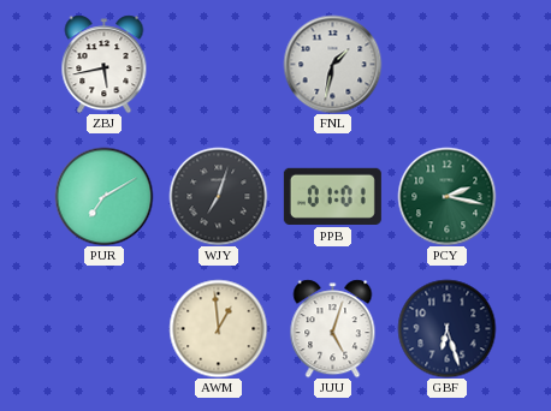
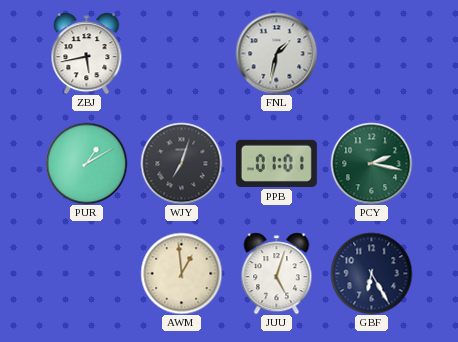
PUR: 7:10 -> 1:10 (86, 163)
GBF: 6:27 -> 6:25 (371, 273)
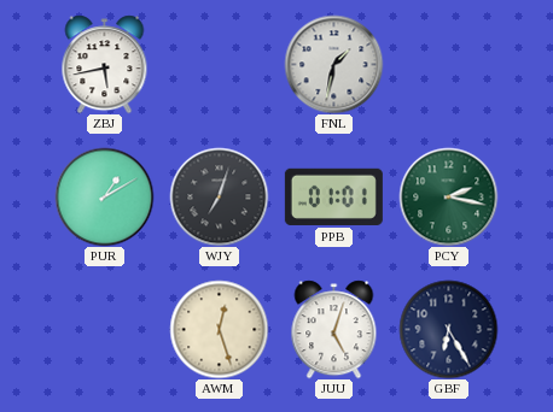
AWM: 12:59 -> 12:27 (219, 329)
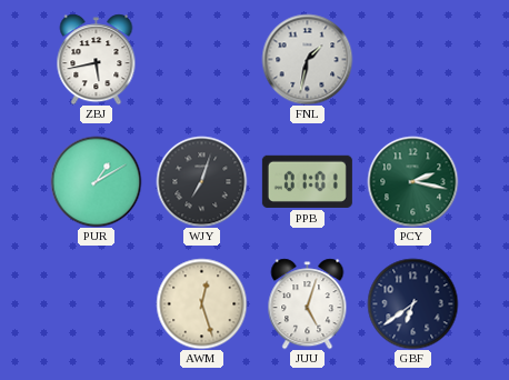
GBF: 6:25 -> 6:39 (412, 303)
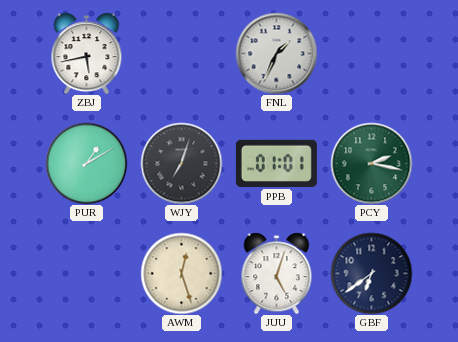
FNL: 1:32 -> 1:34 (276, 53)
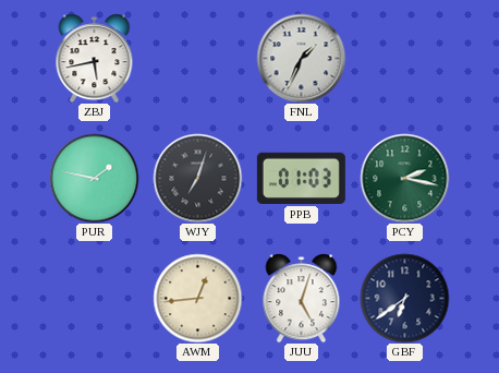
PUR: 1:10 -> 1:47 (94, 178)
PPB: 01:01 -> 01:03 (301, 178)
AWM: 12:27 -> 12:44 (197, 298)
